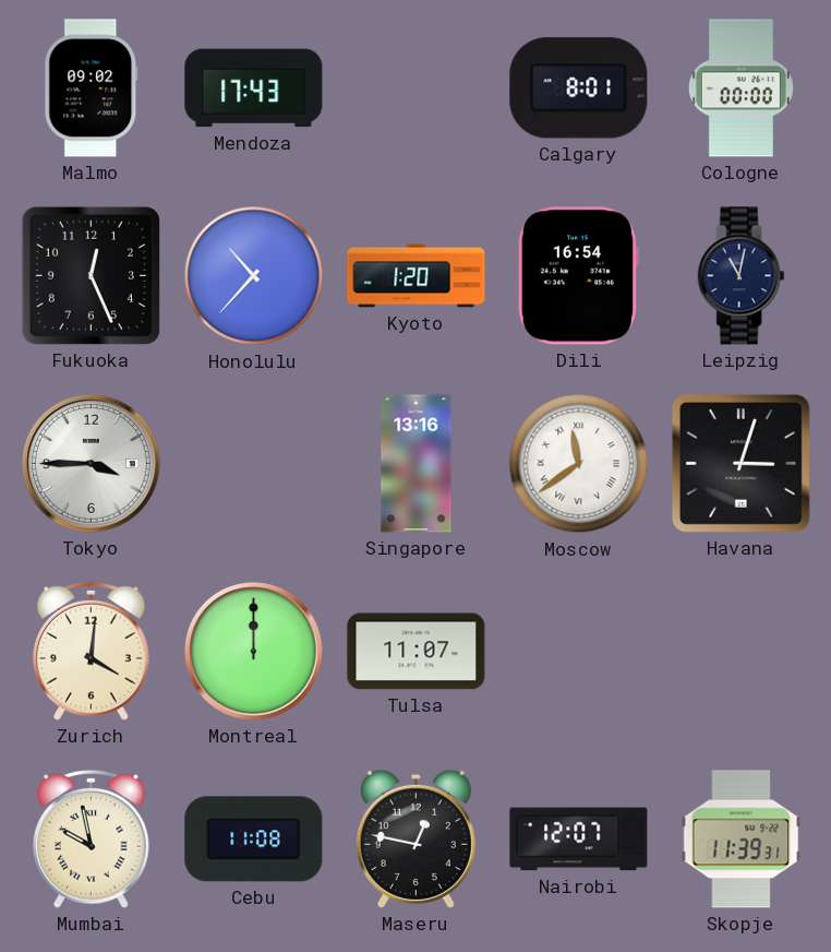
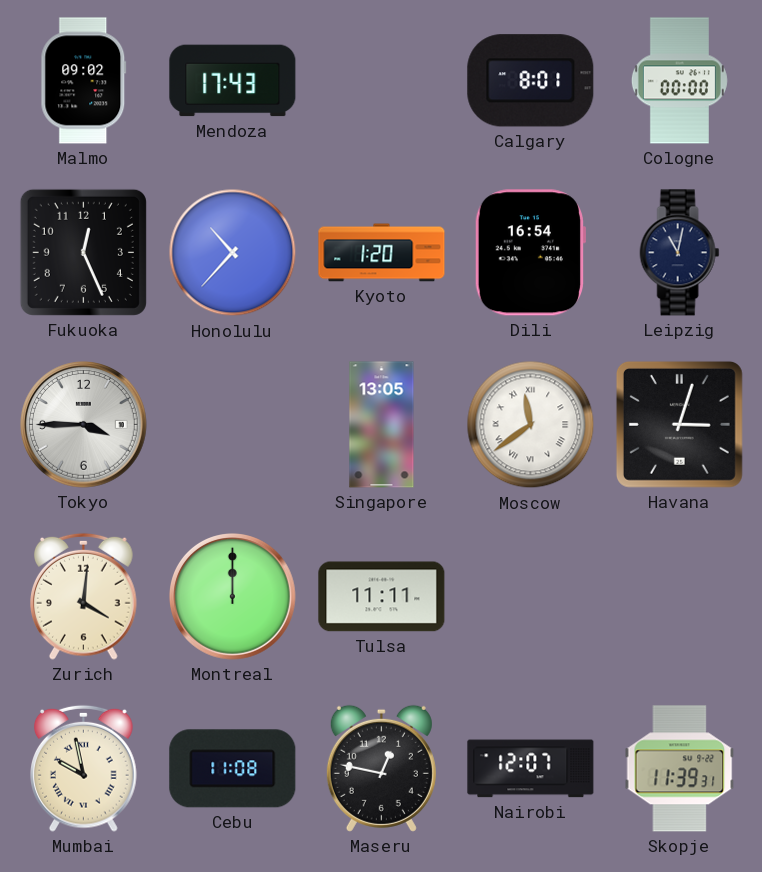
Singapore: 13:16 -> 13:05 (382, 425)
Tulsa: 11:07 -> 11:11 (382, 597)
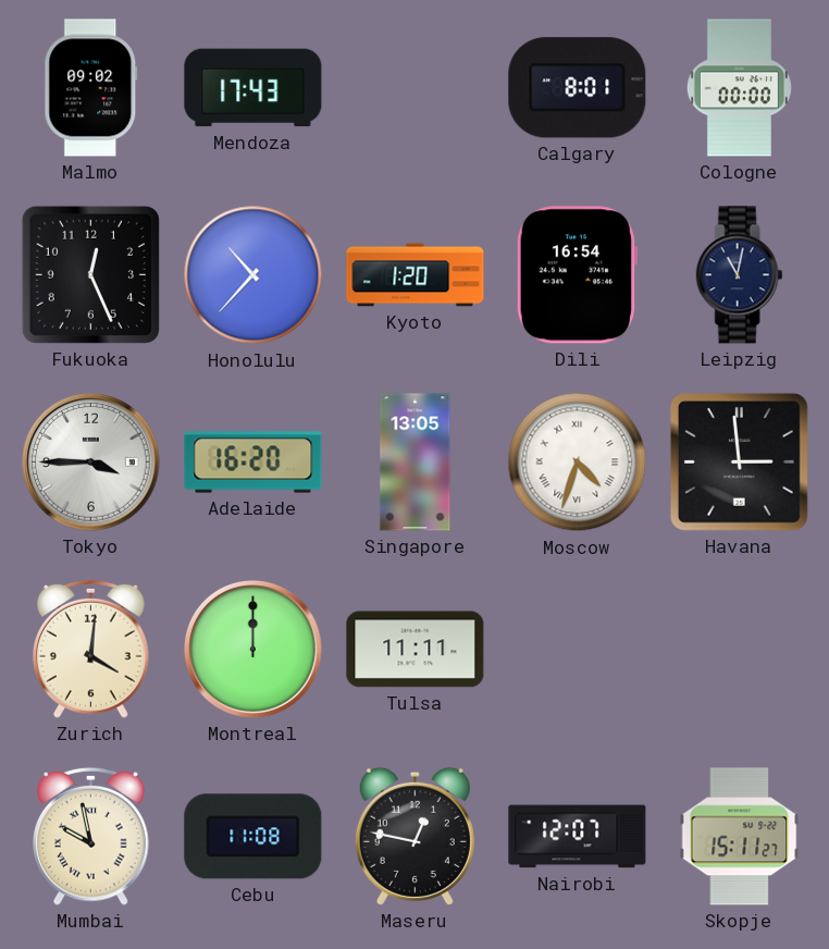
Adelaide: none -> 16:20 (253, 463)
Moscow: 11:39 -> 4:33 (578, 463)
Havana: 3:03 -> 2:59 (739, 461)
Skopje: 11:39 -> 15:11 (740, 837)
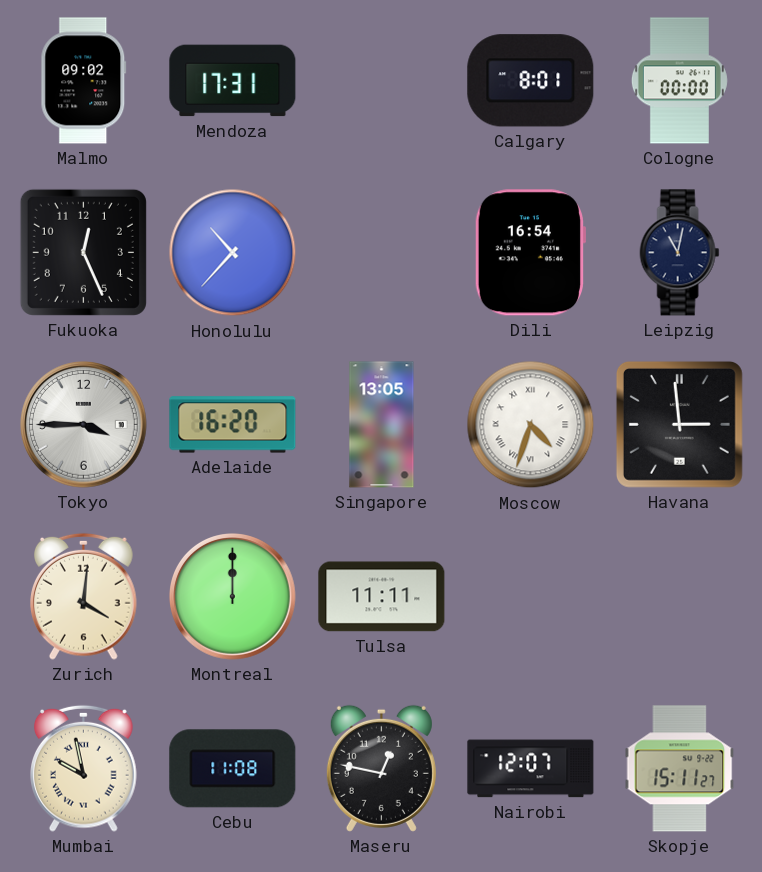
Mendoza: 17:43 -> 17:31 (233, 81)
Kyoto: 1:20 -> none (416, 275)
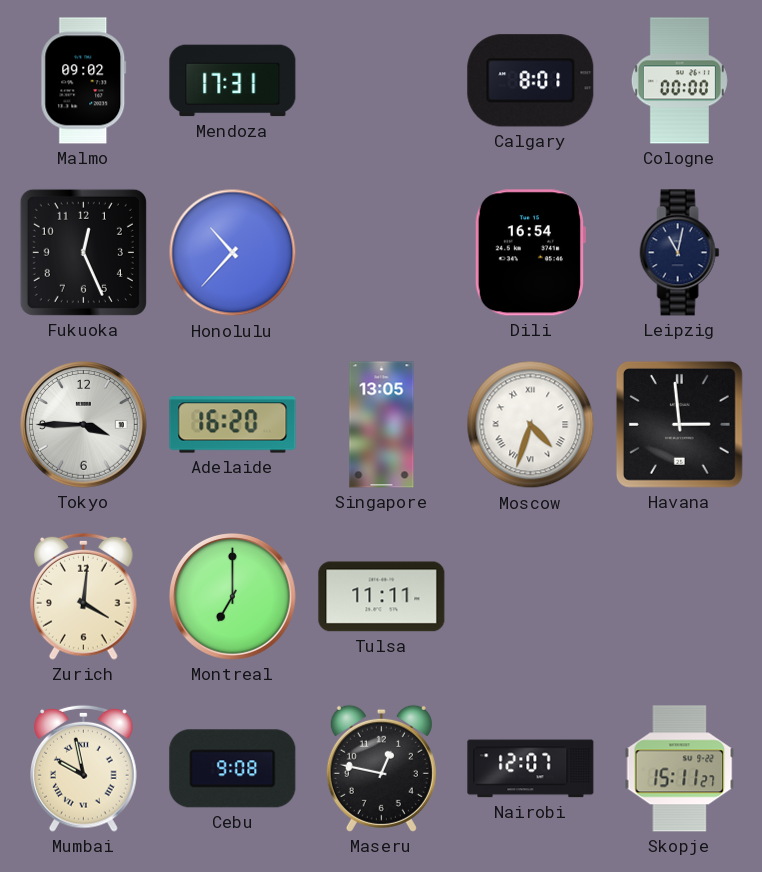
Montreal: 12:00 -> 7:00 (233, 597)
Cebu: 11:08 -> 9:08 (233, 769)
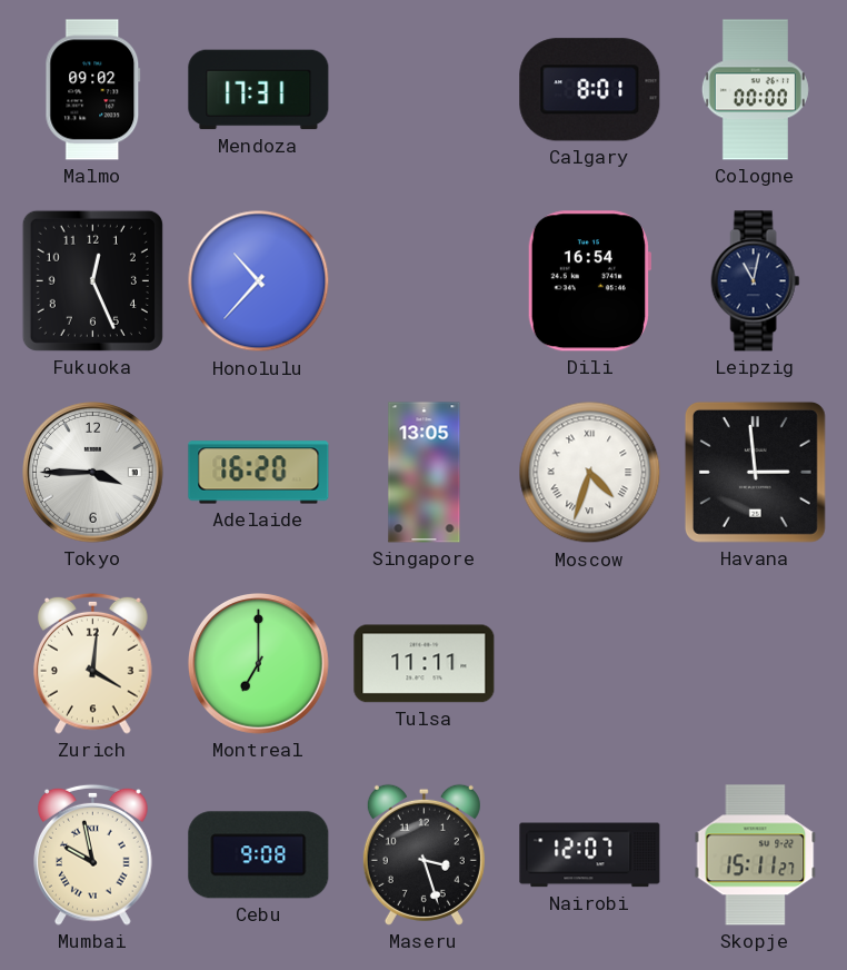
Maseru: 12:47 -> 3:27 (423, 854)
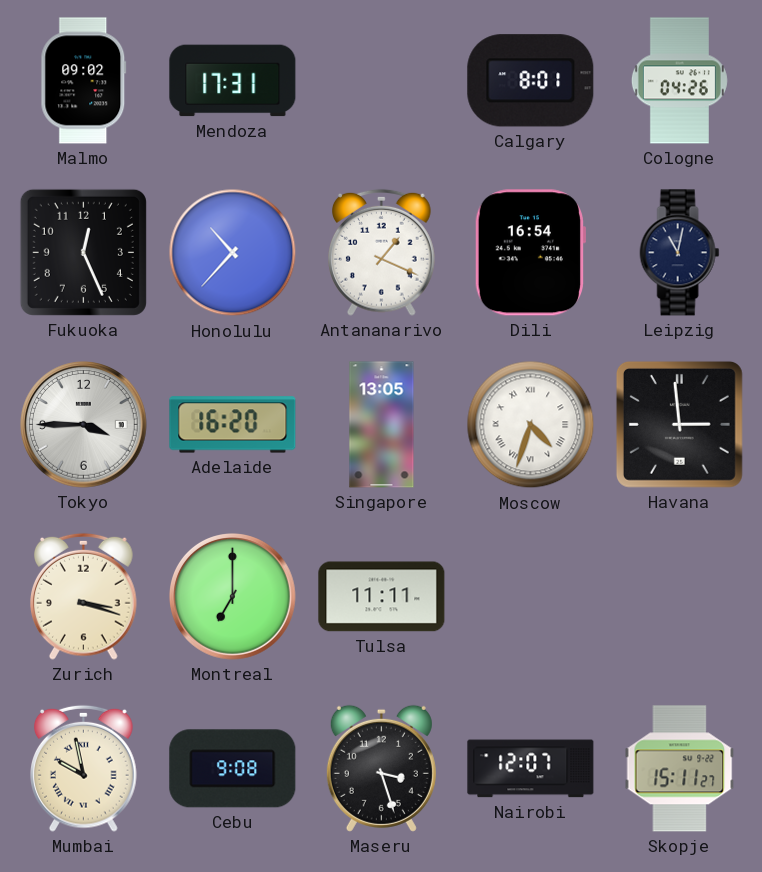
Cologne: 00:00 -> 04:26 (679, 81)
Antananarivo: none -> 1:19 (382, 252)
Zurich: 4:01 -> 3:18 (84, 596)
